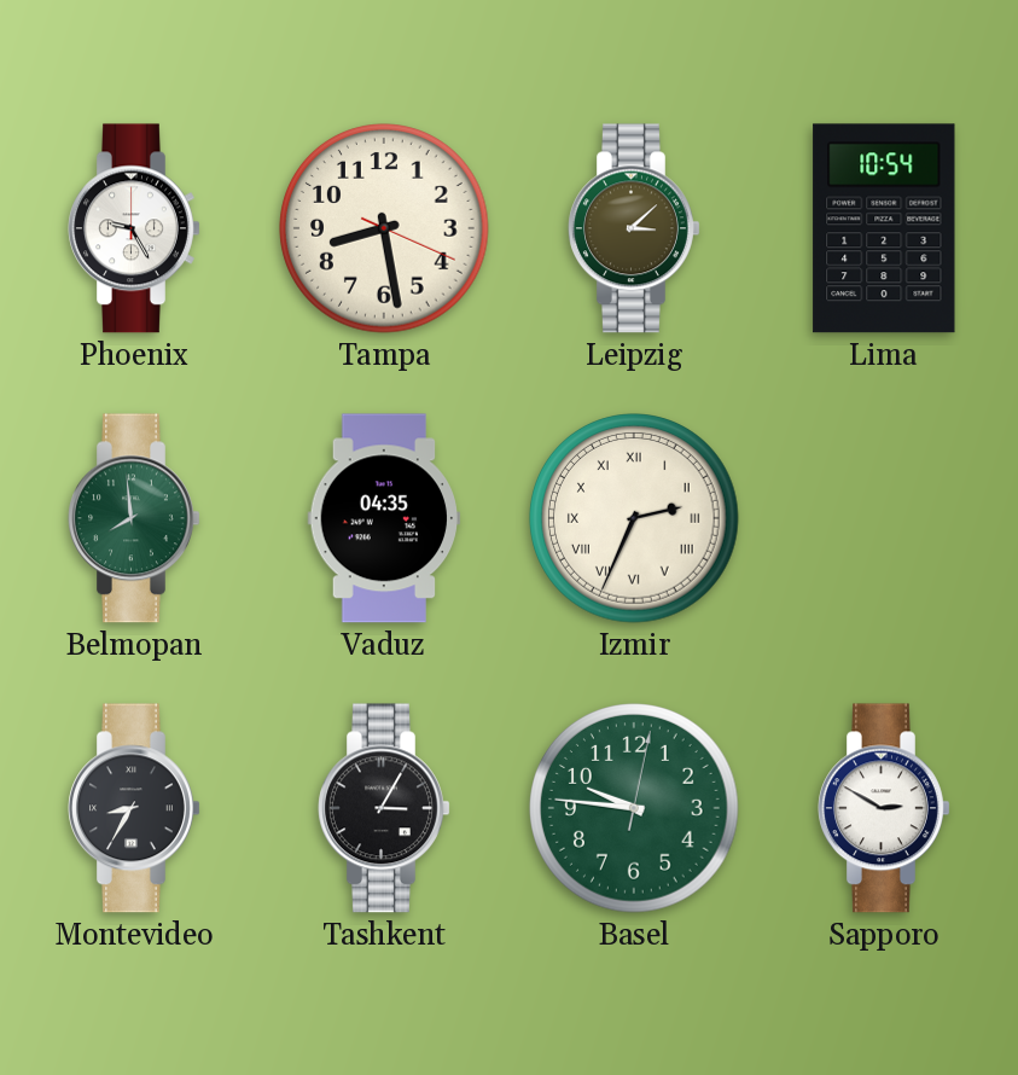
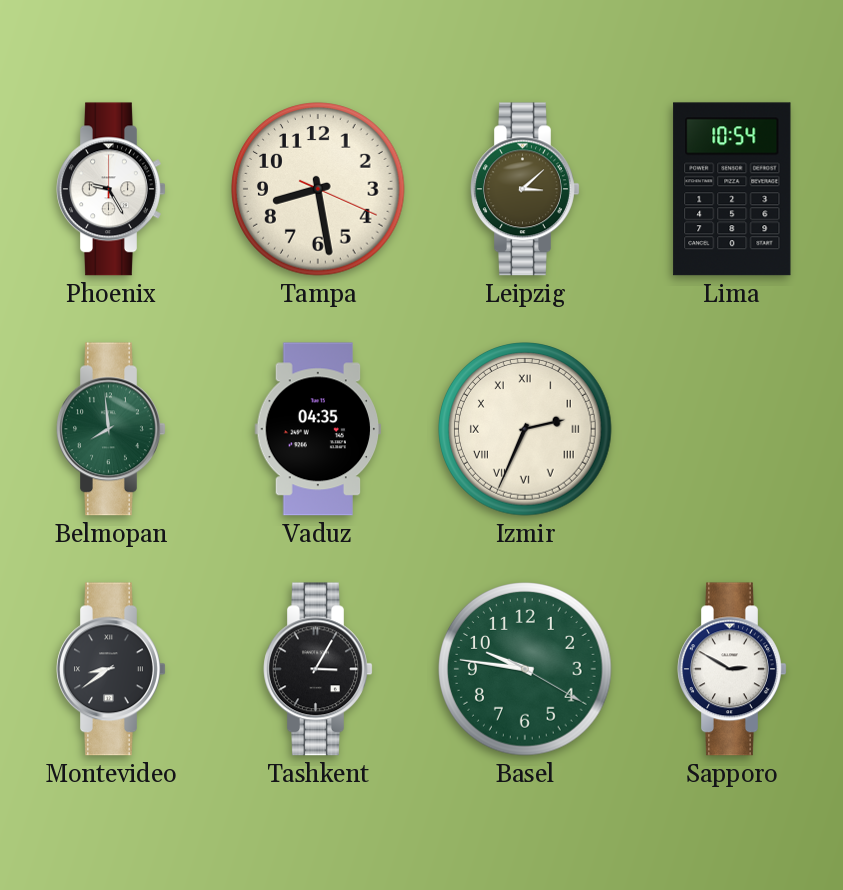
Montevideo: 8:35 -> 8:39 (111, 669)
Basel: 9:46:02 -> 9:46:20 (525, 669)
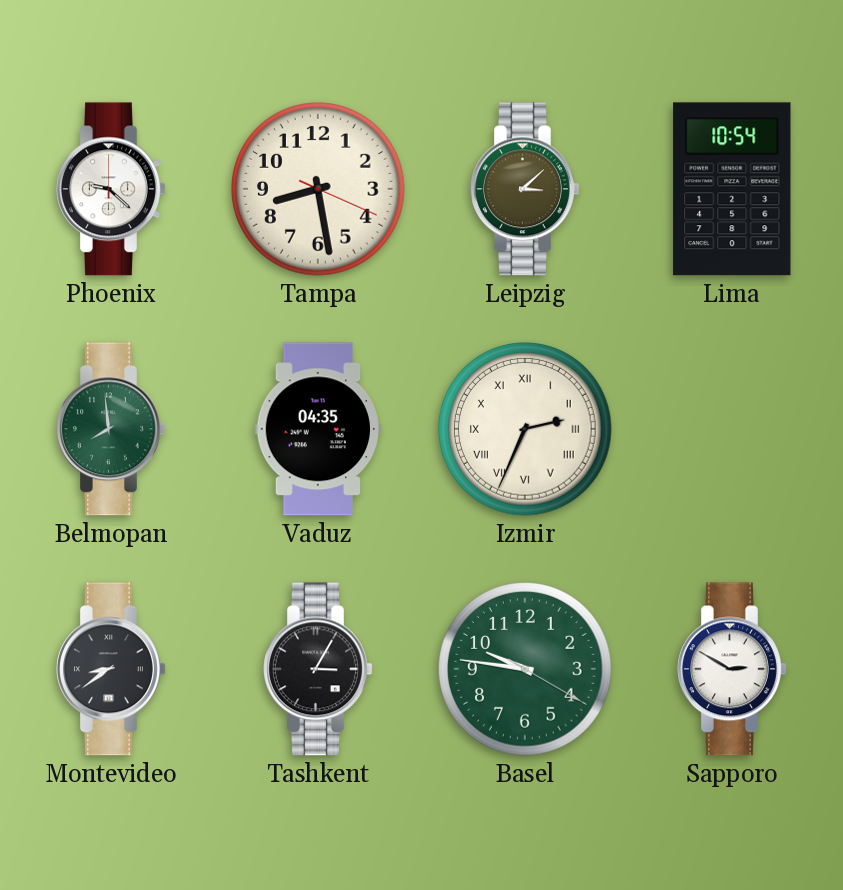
Phoenix: 9:25 -> 9:22 (111, 189)
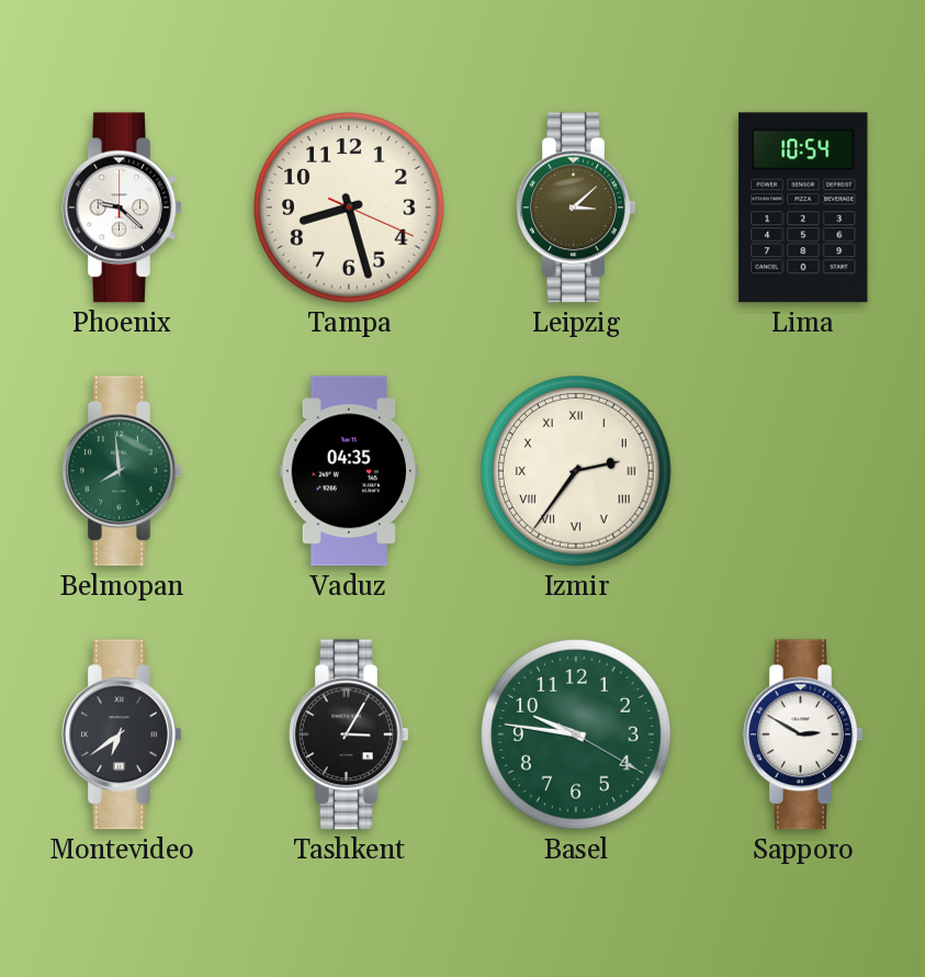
Tampa: 8:28 -> 8:27 (349, 207)
Izmir: 2:34 -> 2:36 (576, 471)
Montevideo: 8:39 -> 6:39 (122, 734)
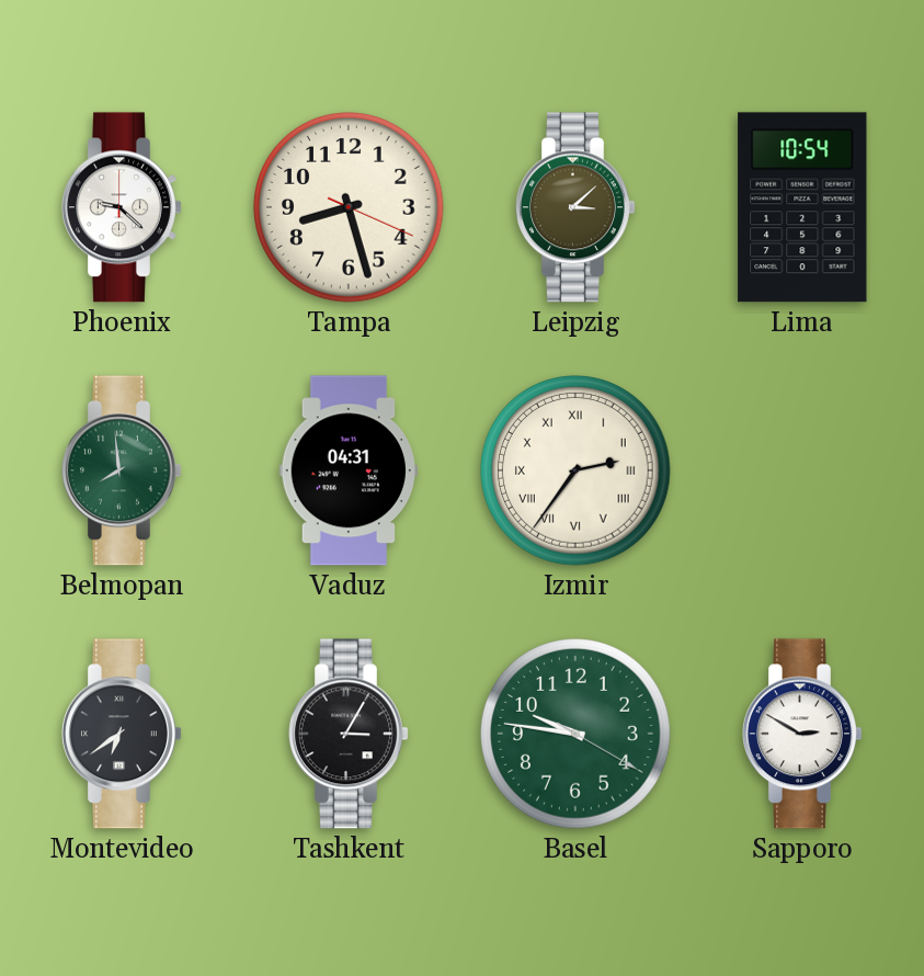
Vaduz: 04:35 -> 04:31 (349, 470)
